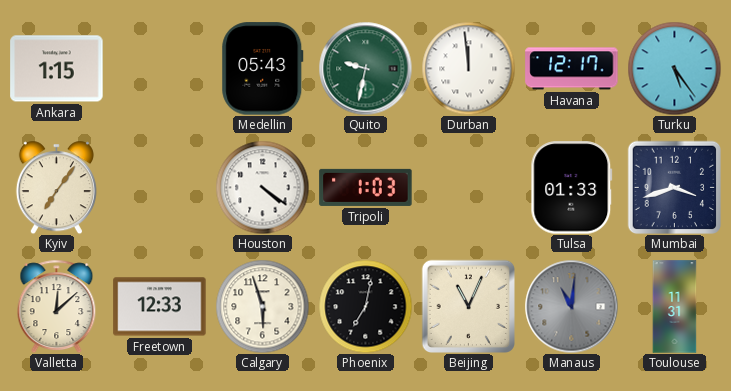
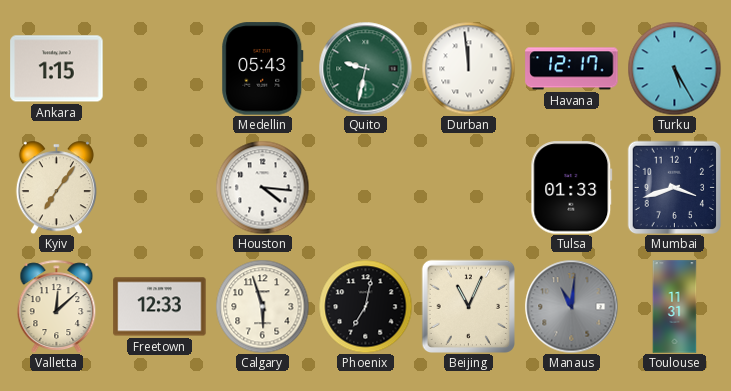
Turku: 5:24 -> 5:25 (674, 68)
Houston: 4:21 -> 4:16 (262, 187)
Tripoli: 1:03 -> none (366, 187)
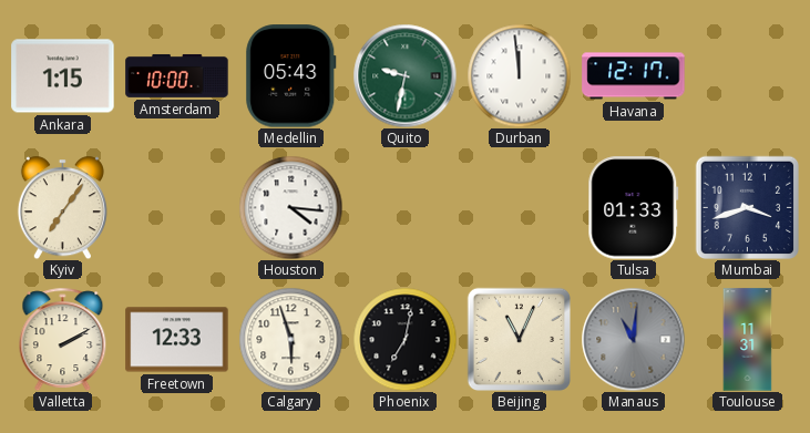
Amsterdam: none -> 10:00 (177, 75)
Turku: 5:25 -> none (674, 68)
Valletta: 12:08 -> 2:10 (63, 339)
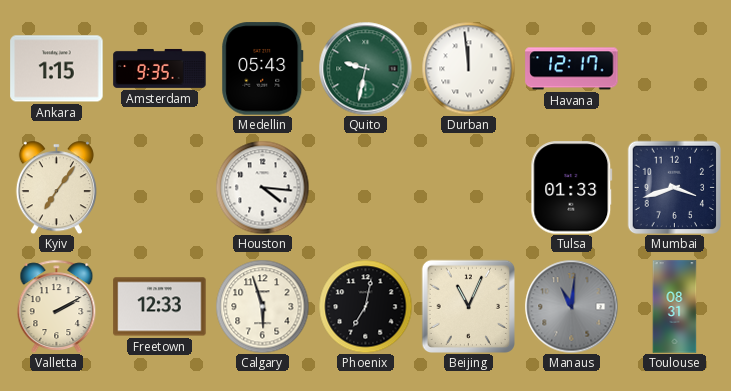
Amsterdam: 10:00 -> 9:35 (160, 68)
Toulouse: 11:31 -> 08:31 (675, 307)
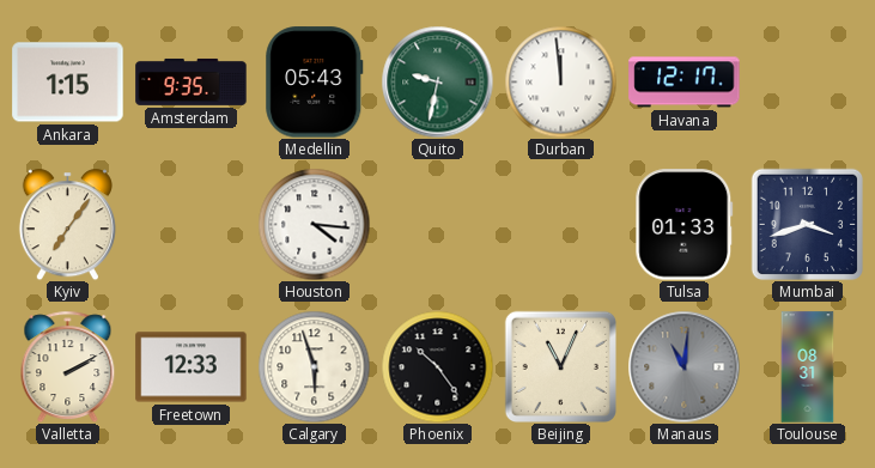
Phoenix: 7:02 -> 10:24 (437, 366)
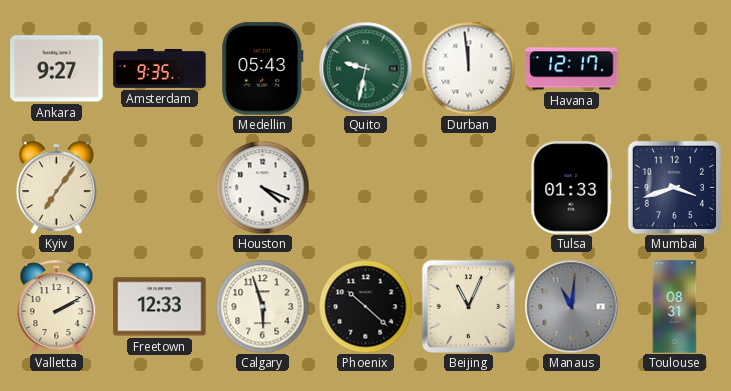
Ankara: 1:15 -> 9:27 (57, 69)
Houston: 4:16 -> 4:19 (262, 187)
Phoenix: 10:24 -> 10:22 (365, 306)
